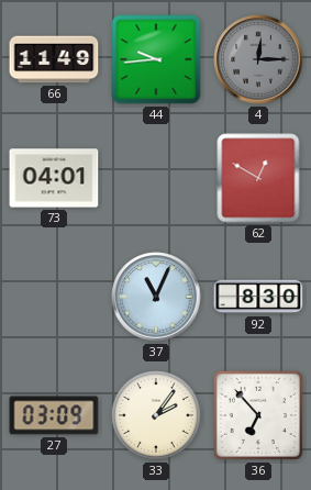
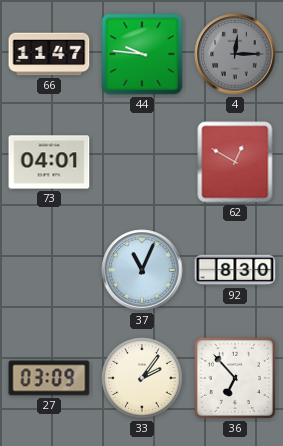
66: 11:49 -> 11:47 (49, 54)
44: 9:44 -> 9:46 (142, 54)
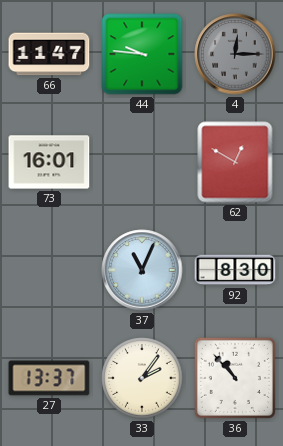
73: 04:01 -> 16:01 (49, 162)
27: 03:09 -> 13:37 (49, 378)
36: 6:53 -> 10:53 (235, 378)
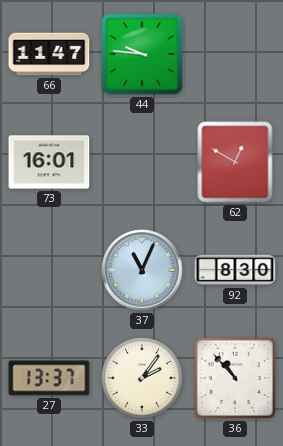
4: 12:15 -> none (235, 54)
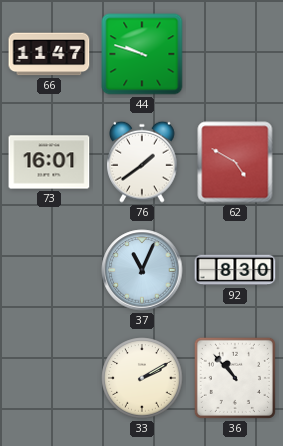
44: 9:46 -> 9:48 (142, 54)
76: none -> 1:39 (143, 162)
62: 12:50 -> 4:50 (235, 162)
27: 13:37 -> none (49, 378)
33: 2:06 -> 2:10 (142, 378)
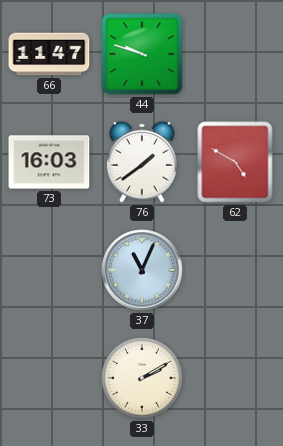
73: 16:01 -> 16:03 (49, 162)
92: 8:30 -> none (235, 270)
36: 10:53 -> none (235, 378)
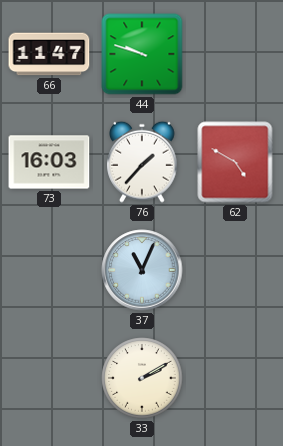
76: 1:39 -> 1:37 (143, 162)
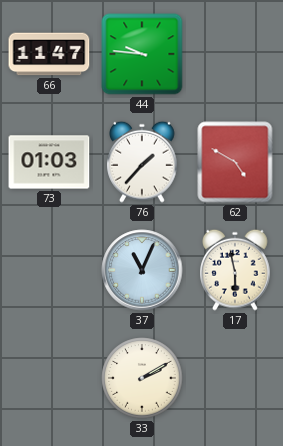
44: 9:48 -> 9:46 (142, 54)
73: 16:03 -> 01:03 (49, 162)
17: none -> 5:58 (236, 270)
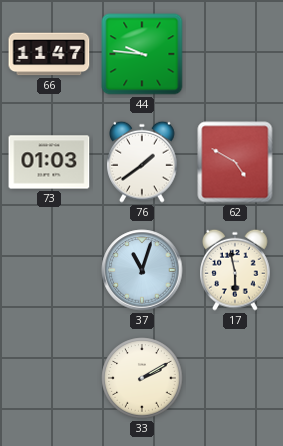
76: 1:37 -> 1:39 (143, 162)
37: 11:04 -> 11:03 (142, 270)
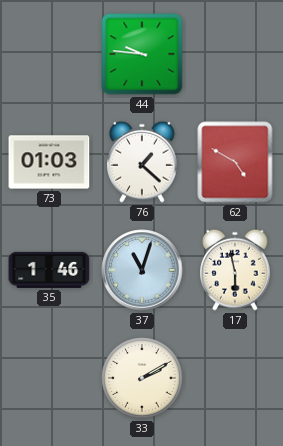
66: 11:47 -> none (49, 54)
76: 1:39 -> 1:22 (143, 162)
35: none -> 1:46 (49, 270)
